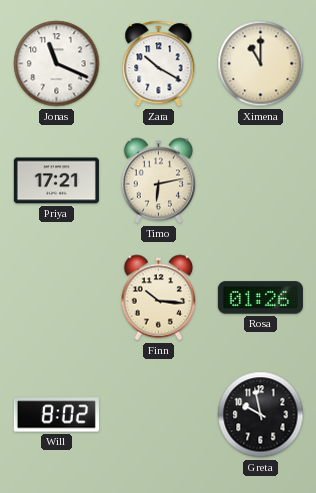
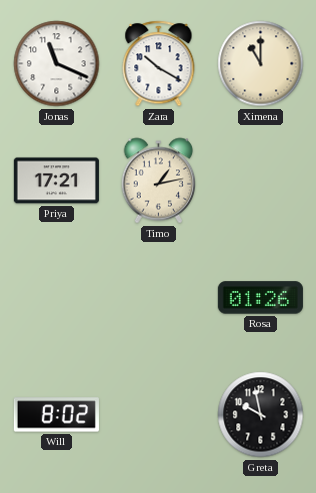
Timo: 6:13 -> 1:13 (159, 181)
Finn: 10:16 -> none (159, 298)
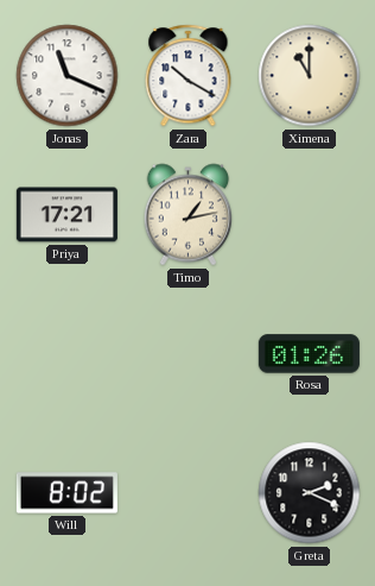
Greta: 9:58 -> 2:19 (310, 493)
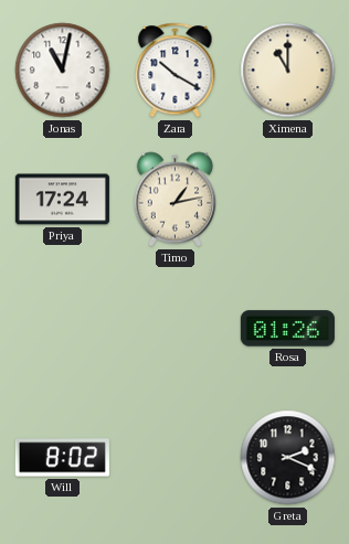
Jonas: 11:19 -> 11:02 (63, 71)
Priya: 17:21 -> 17:24 (62, 200)
